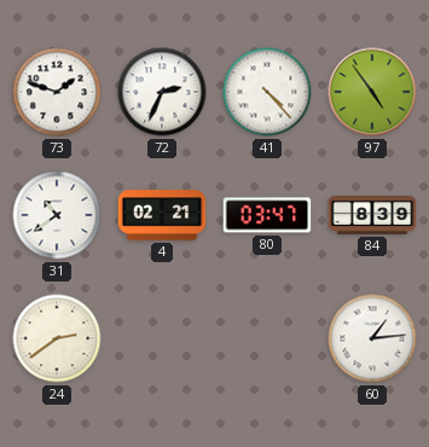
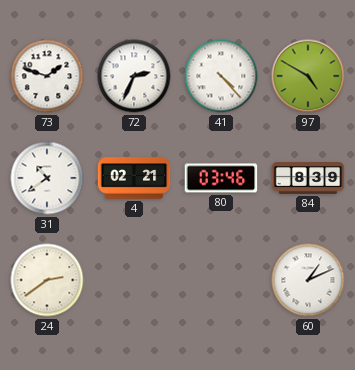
97: 4:54 -> 4:50 (308, 76)
80: 03:47 -> 03:46 (221, 178)
60: 1:14 -> 1:11 (308, 280)
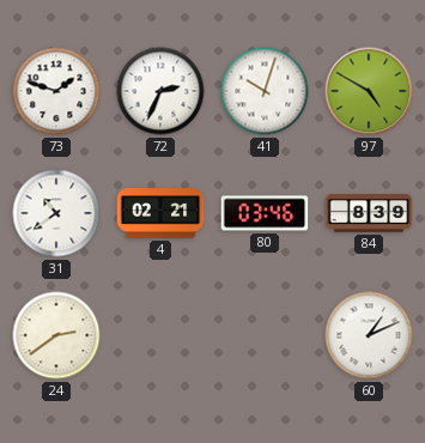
41: 4:23 -> 10:03 (265, 91)
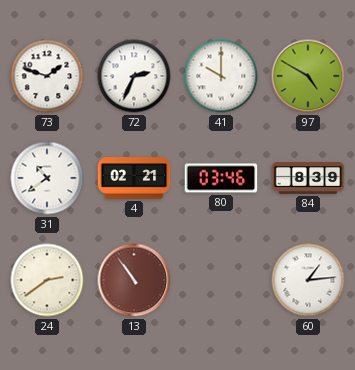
41: 10:03 -> 10:00 (221, 76)
13: none -> 10:54 (134, 280)
60: 1:11 -> 1:14 (308, 280)
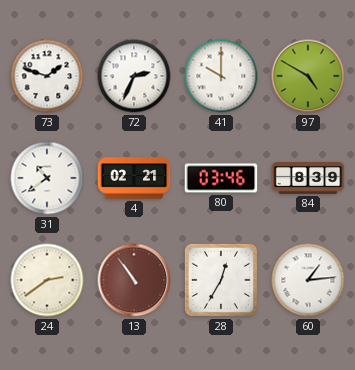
28: none -> 12:35 (221, 280)
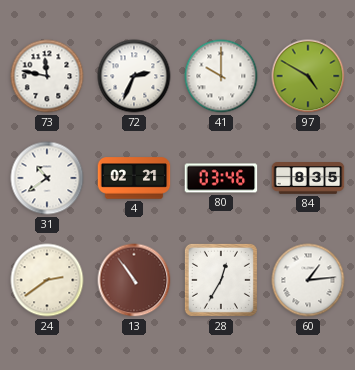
73: 1:48 -> 11:47 (47, 76)
84: 8:39 -> 8:35 (308, 178)
